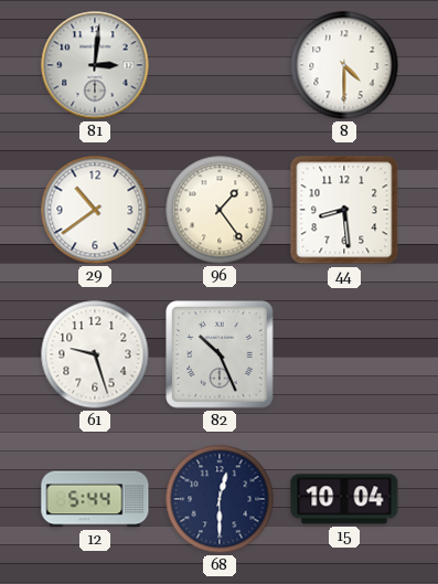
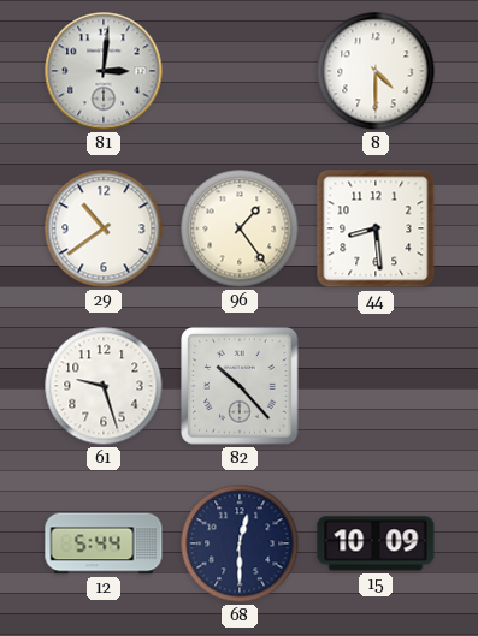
82: 10:26 -> 10:23 (240, 386)
15: 10:04 -> 10:09 (376, 543)
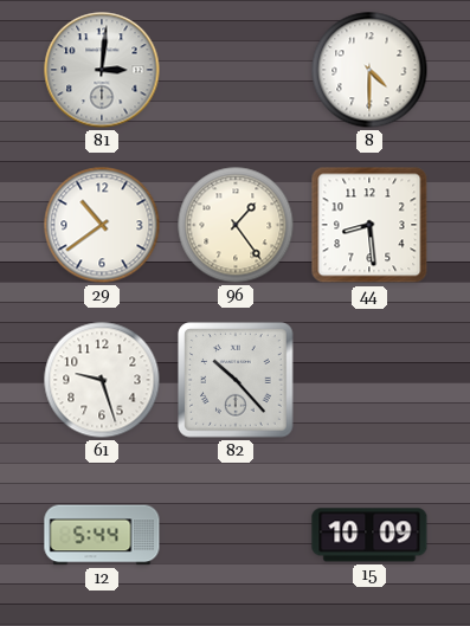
68: 12:30 -> none (240, 543)
